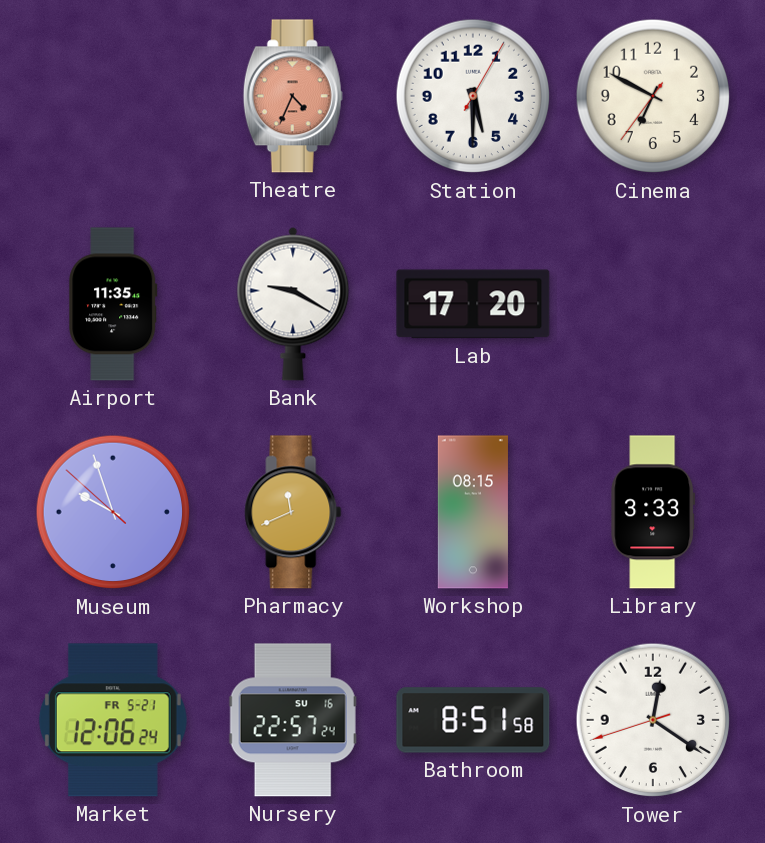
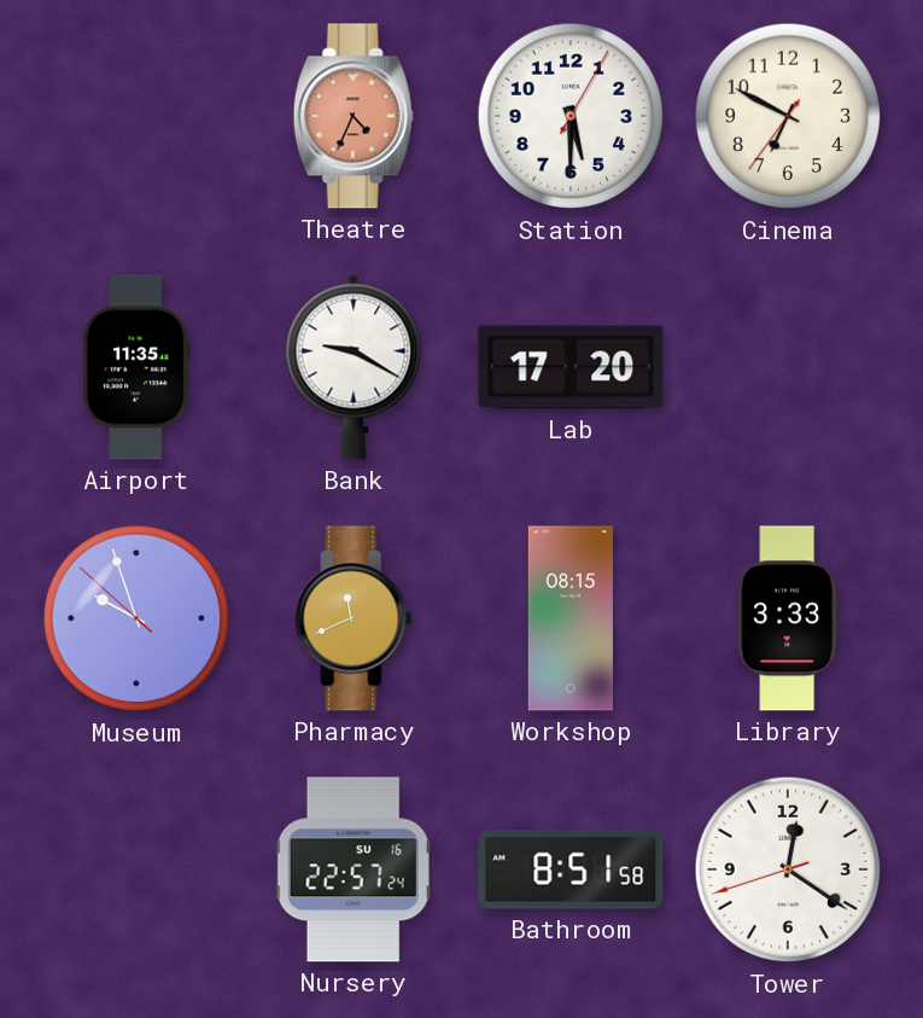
Market: 12:06 -> none (113, 720)
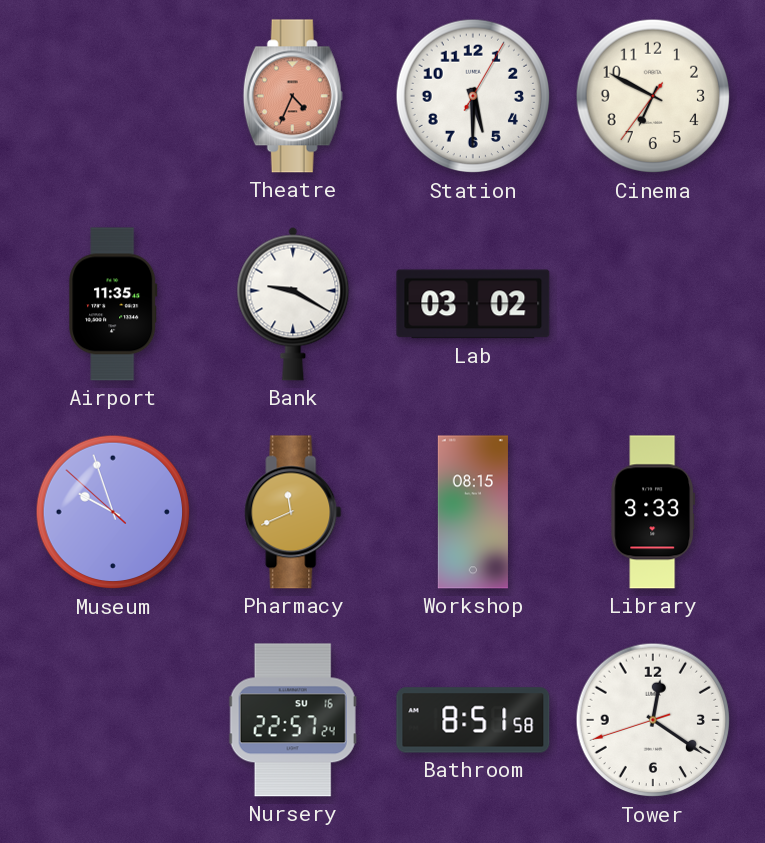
Lab: 17:20 -> 03:02 (473, 304)
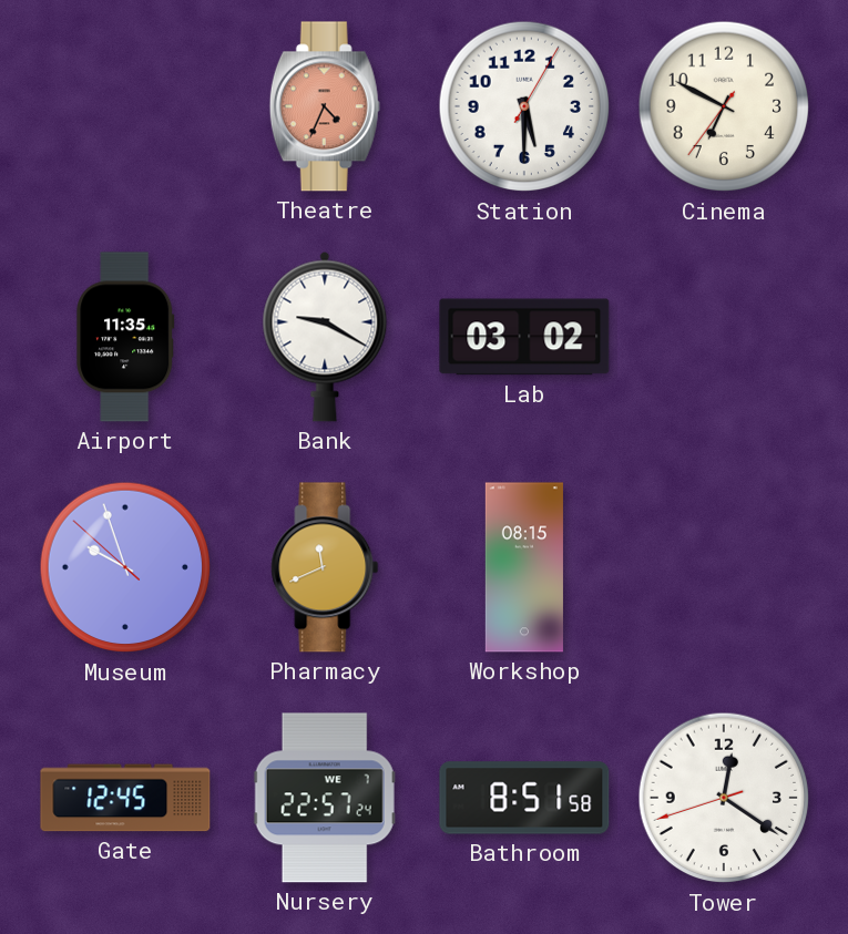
Library: 3:33 -> none (653, 512)
Gate: none -> 12:45 (125, 798)
Nursery date: SU 16 -> WE 7 (325, 798)
